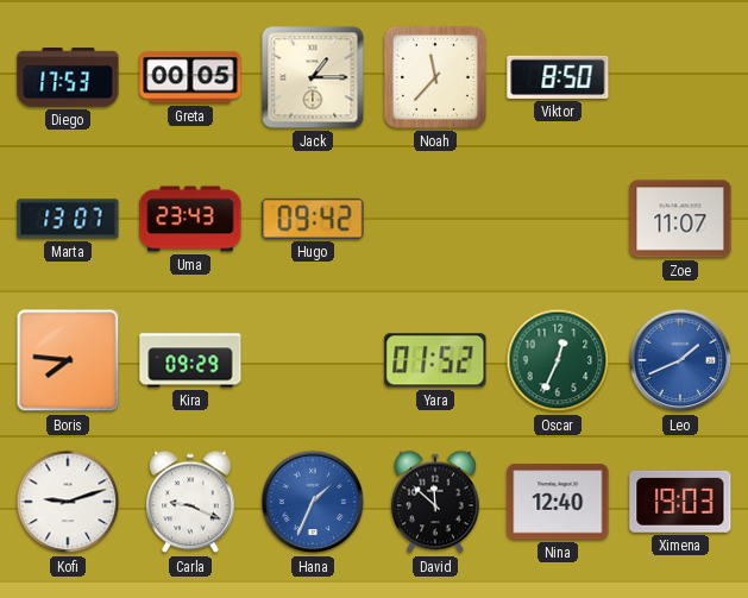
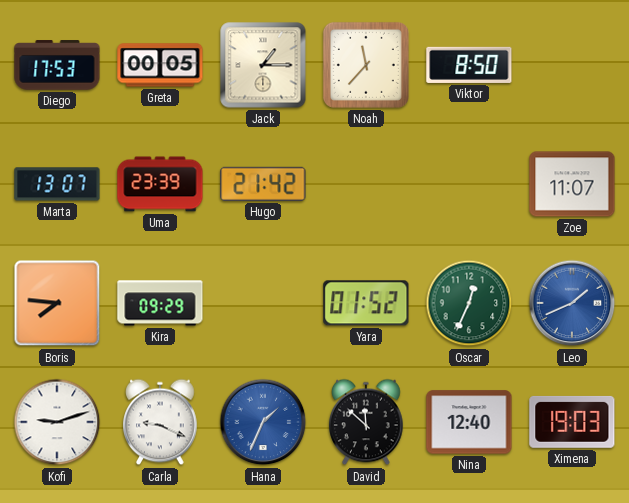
Uma: 23:43 -> 23:39 (160, 184)
Hugo: 09:42 -> 21:42 (263, 184)
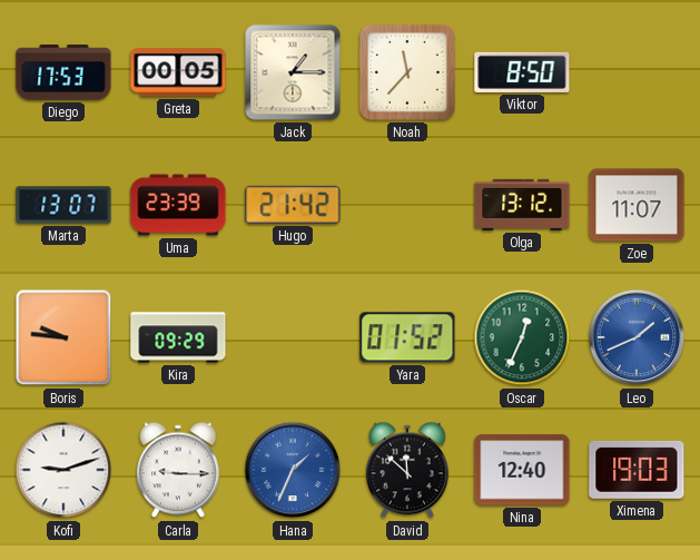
Olga: none -> 13:12 (522, 205)
Boris: 7:46 -> 9:46 (63, 337)
Carla: 9:19 -> 9:15 (179, 470)
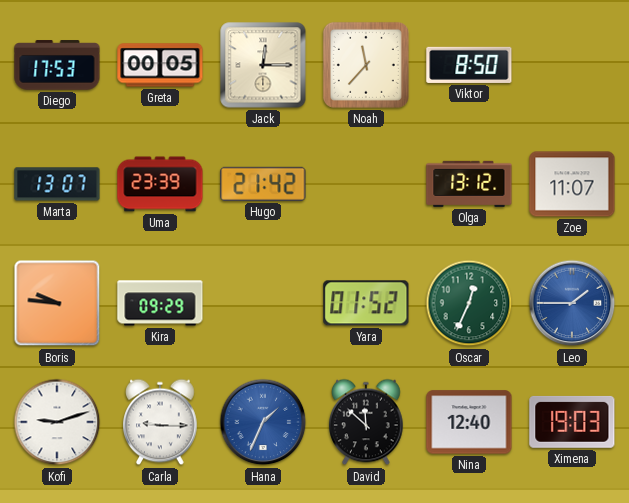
Jack: 1:15 -> 12:15 (263, 65)
Leo: 1:41 -> 1:45 (572, 303)
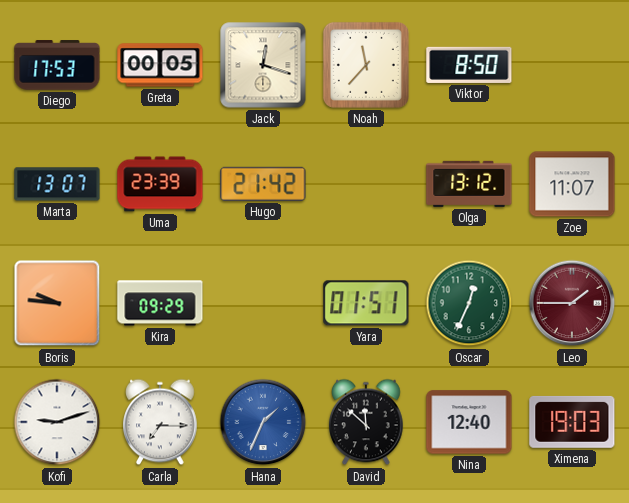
Jack: 12:15 -> 12:18 (263, 65)
Yara: 01:52 -> 01:51 (366, 303)
Leo dial: blue -> burgundy (572, 303)
Carla: 9:15 -> 7:15 (161, 422)
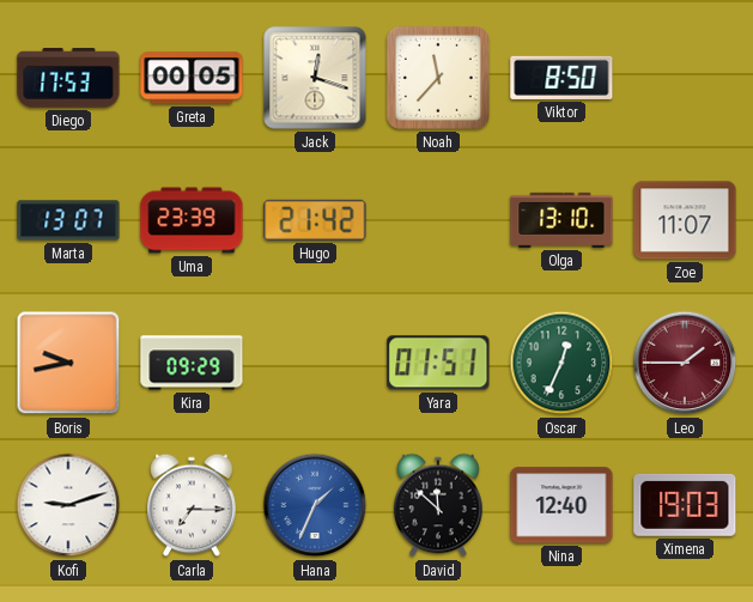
Olga: 13:12 -> 13:10 (561, 220)
Boris: 9:46 -> 9:43 (68, 363)
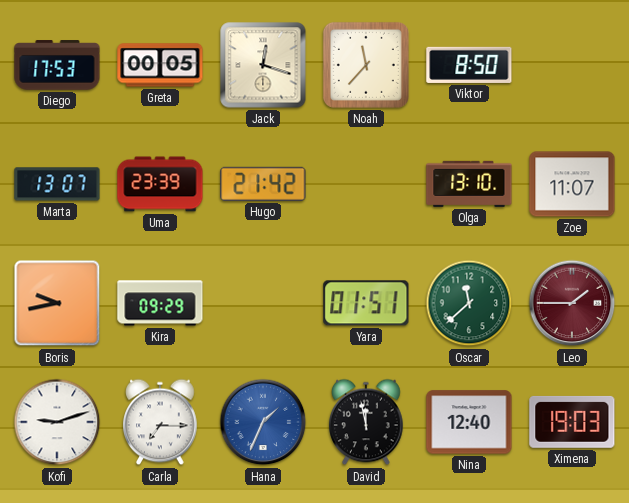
Oscar: 12:34 -> 11:38 (469, 303)
David: 11:52 -> 11:58 (367, 422)
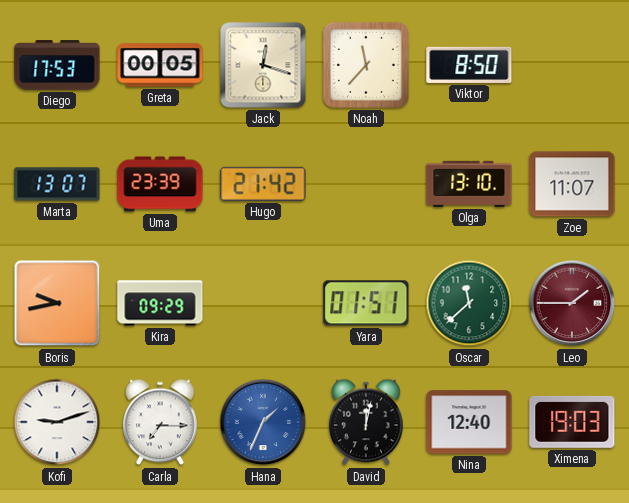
David: 11:58 -> 12:02 (367, 422)
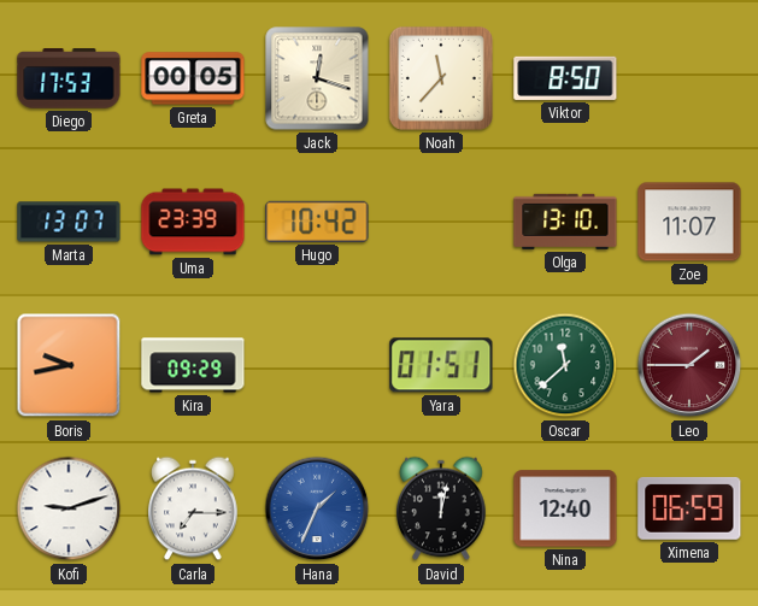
Hugo: 21:42 -> 10:42 (317, 222)
Ximena: 19:03 -> 06:59 (689, 508)
